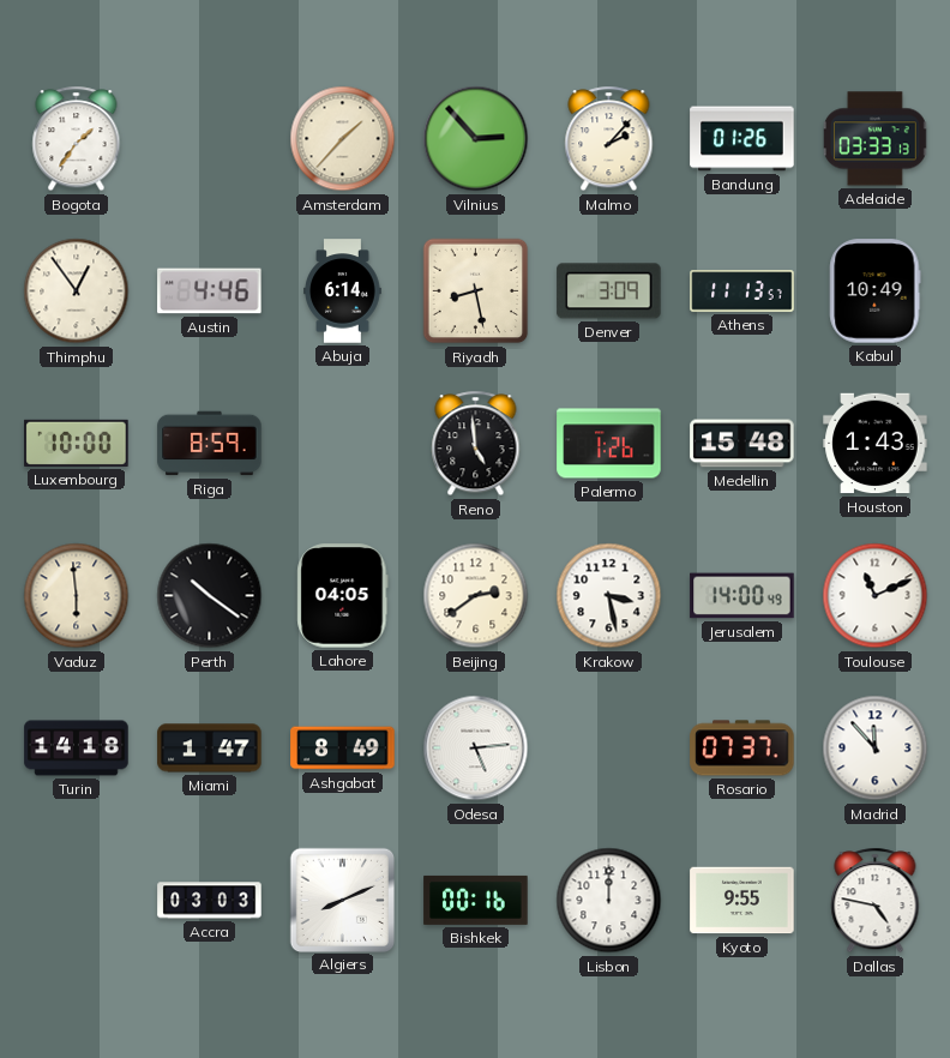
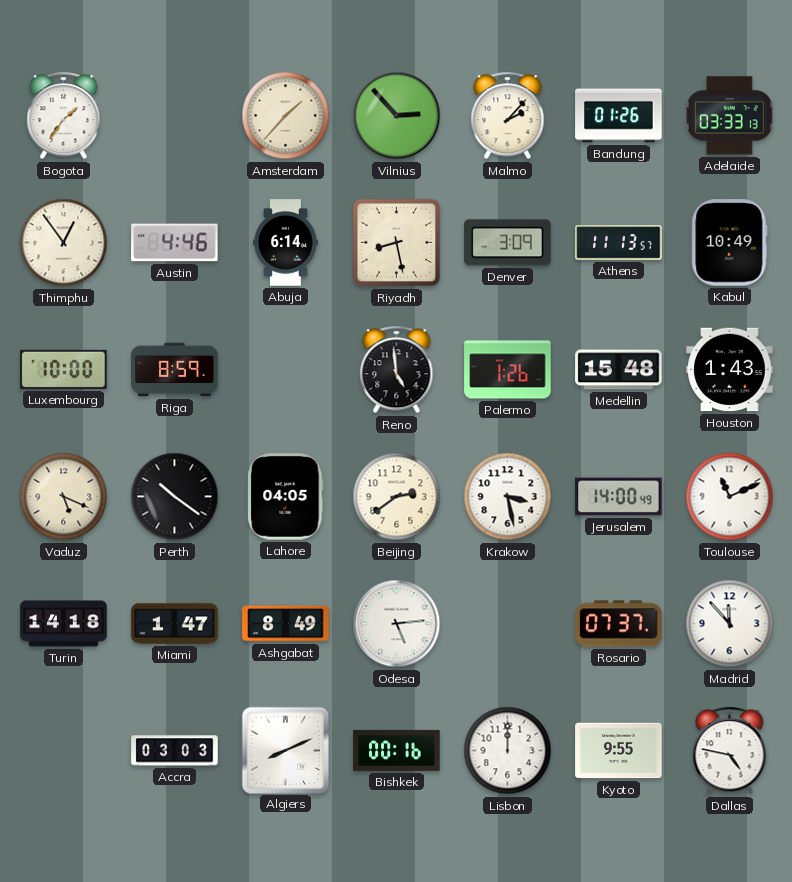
Vaduz: 5:59 -> 5:19 (64, 497)
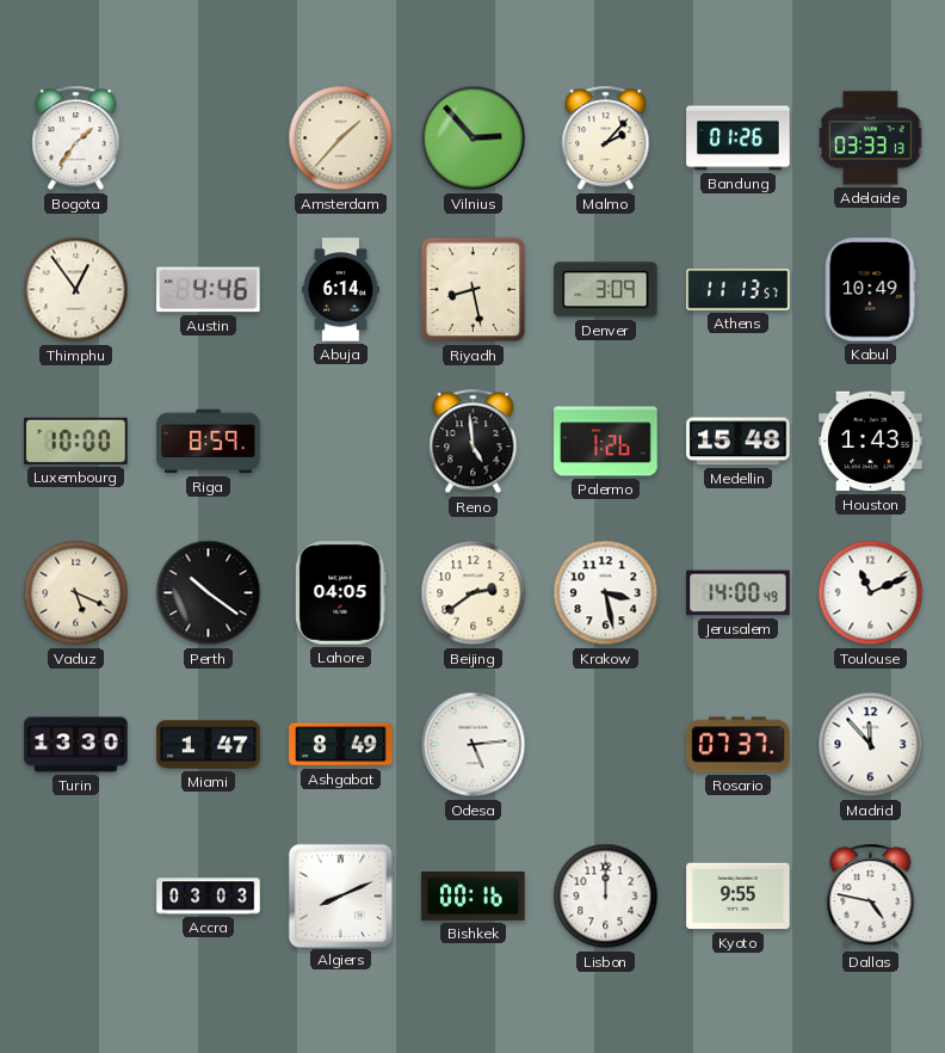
Turin: 14:18 -> 13:30 (76, 745)
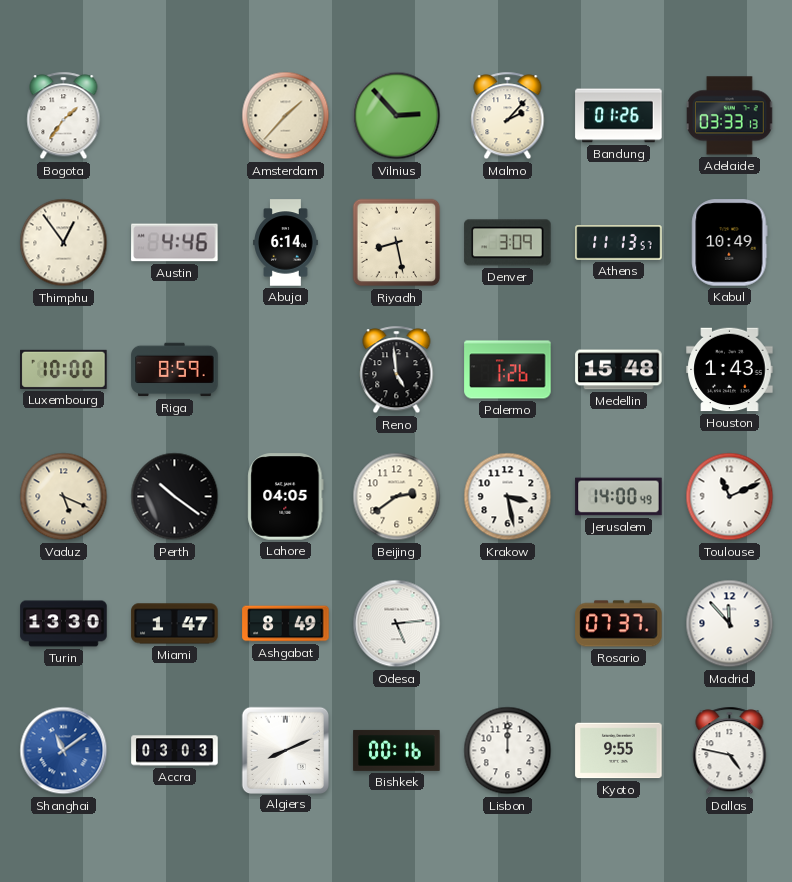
Shanghai: none -> 11:09 (64, 751)
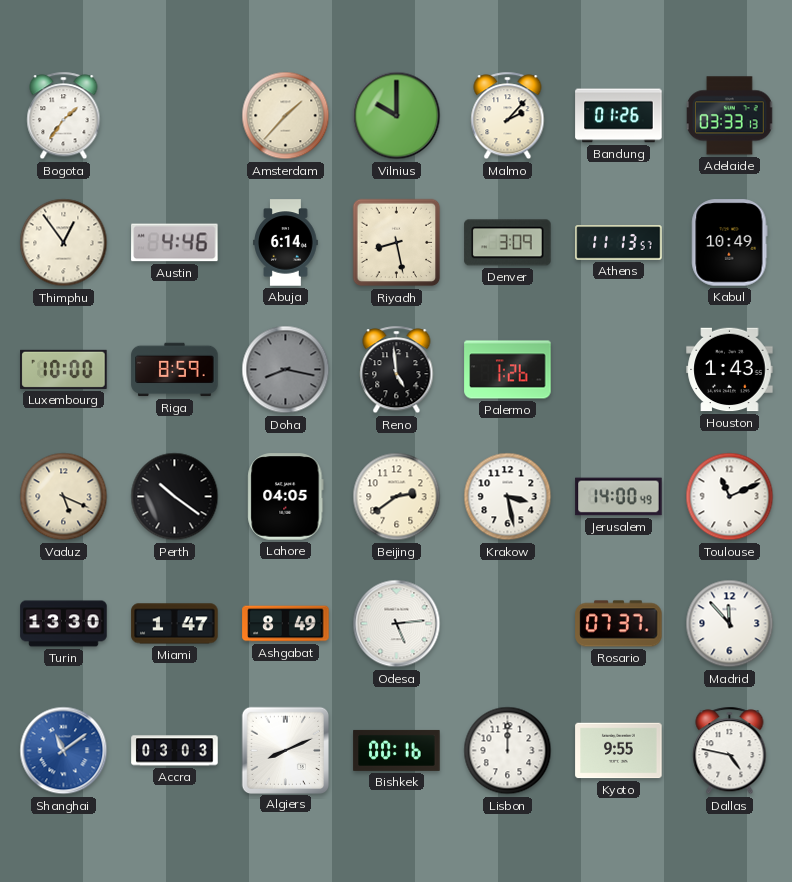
Vilnius: 2:53 -> 10:00 (397, 116)
Doha: none -> 8:17 (286, 370)
Medellin: 15:48 -> none (619, 370)
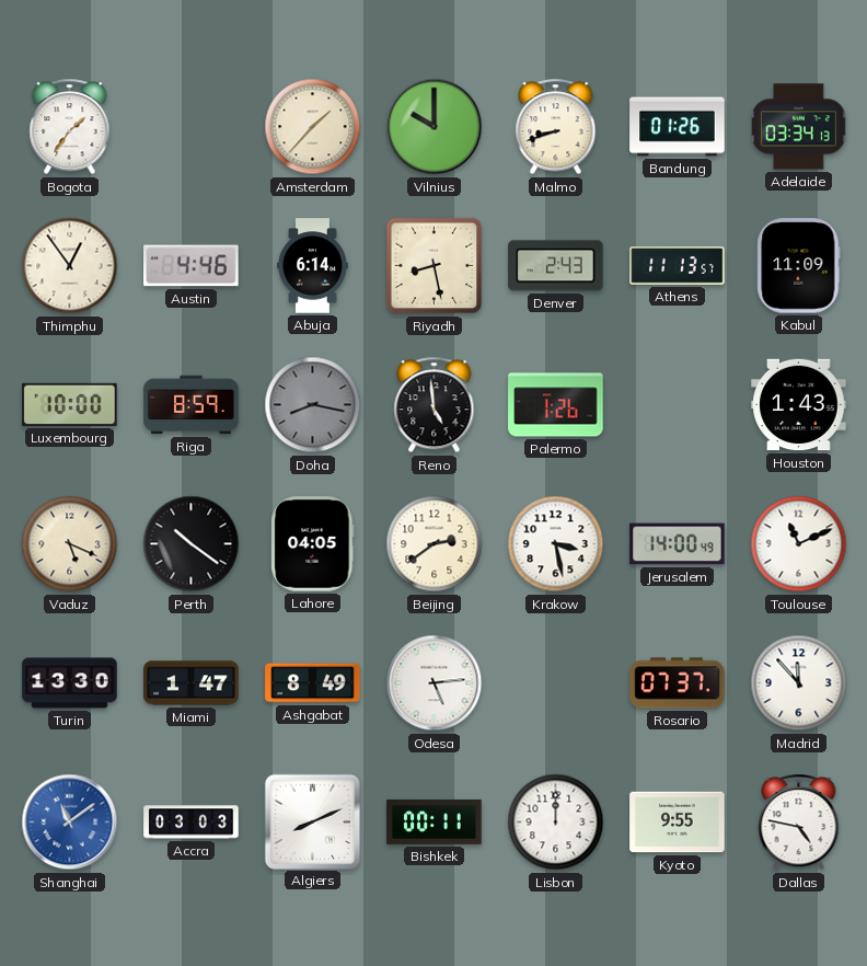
Malmo: 2:07 -> 8:42 (556, 127)
Adelaide: 03:33 -> 03:34 (798, 127)
Denver: 3:09 -> 2:43 (556, 266)
Kabul: 10:49 -> 11:09 (799, 266)
Bishkek: 00:16 -> 00:11 (435, 821)
